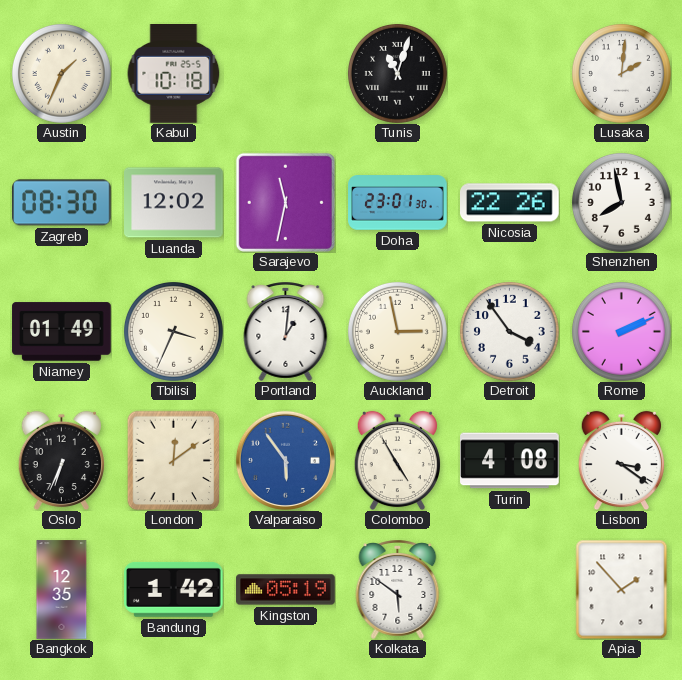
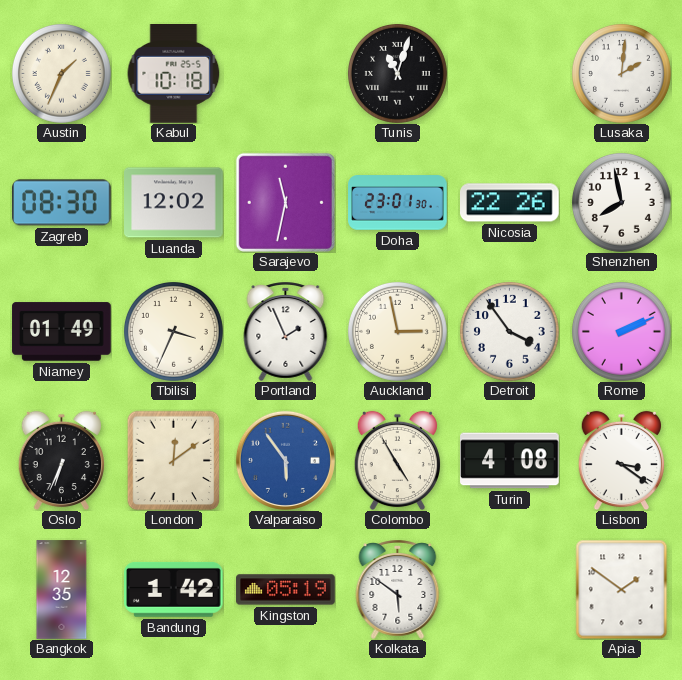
Portland: 1:01 -> 1:56 (286, 331)
Apia: 1:53 -> 1:51 (622, 589)
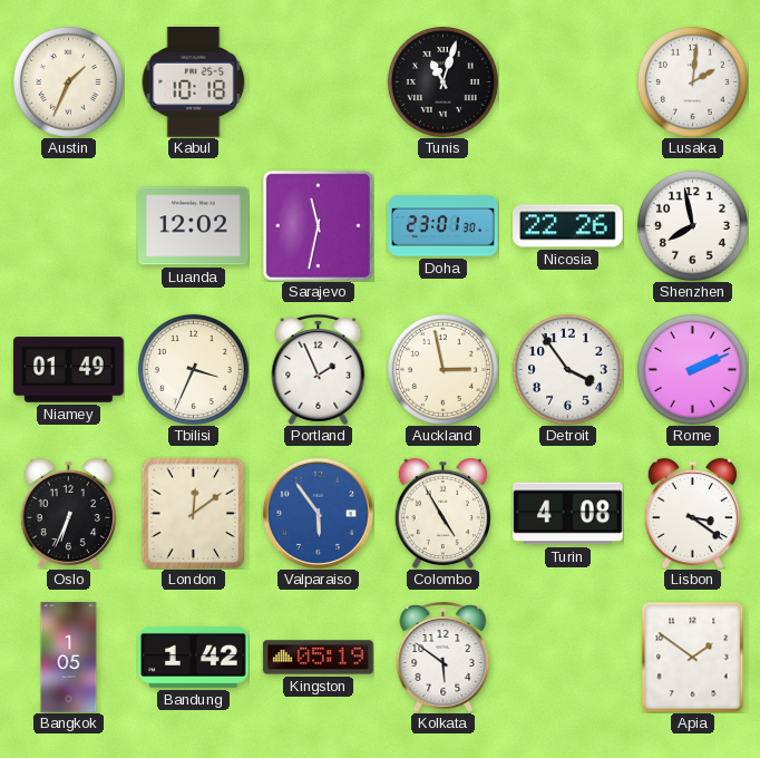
Zagreb: 08:30 -> none (62, 203)
Bangkok: 12:35 -> 1:05 (69, 658)
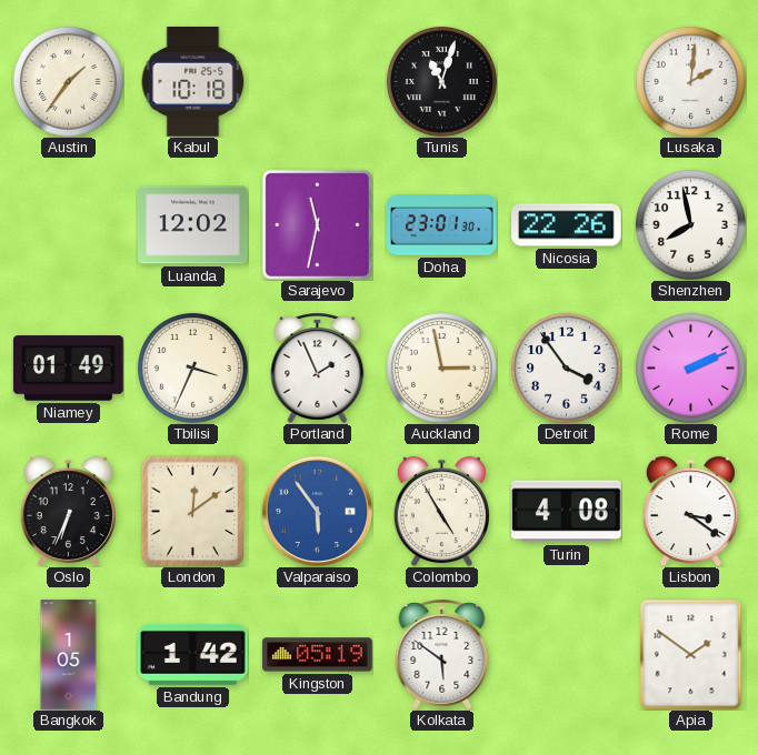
Austin: 1:34 -> 1:36 (68, 81)
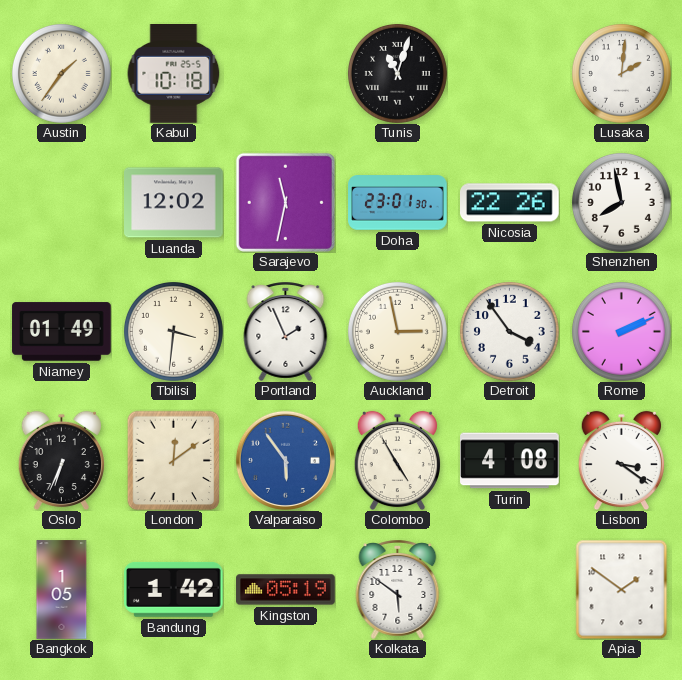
Tbilisi: 3:34 -> 3:31 (173, 331)
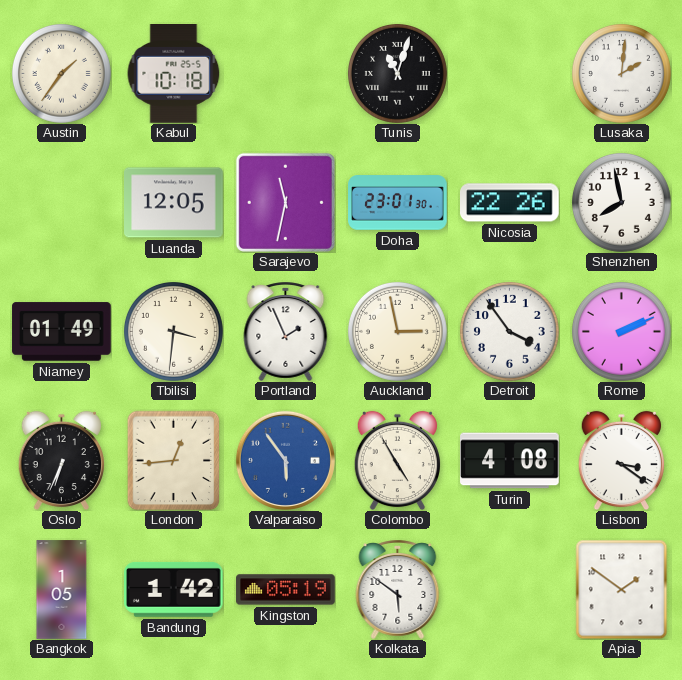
Luanda: 12:02 -> 12:05 (174, 203)
London: 12:09 -> 12:44 (174, 460)
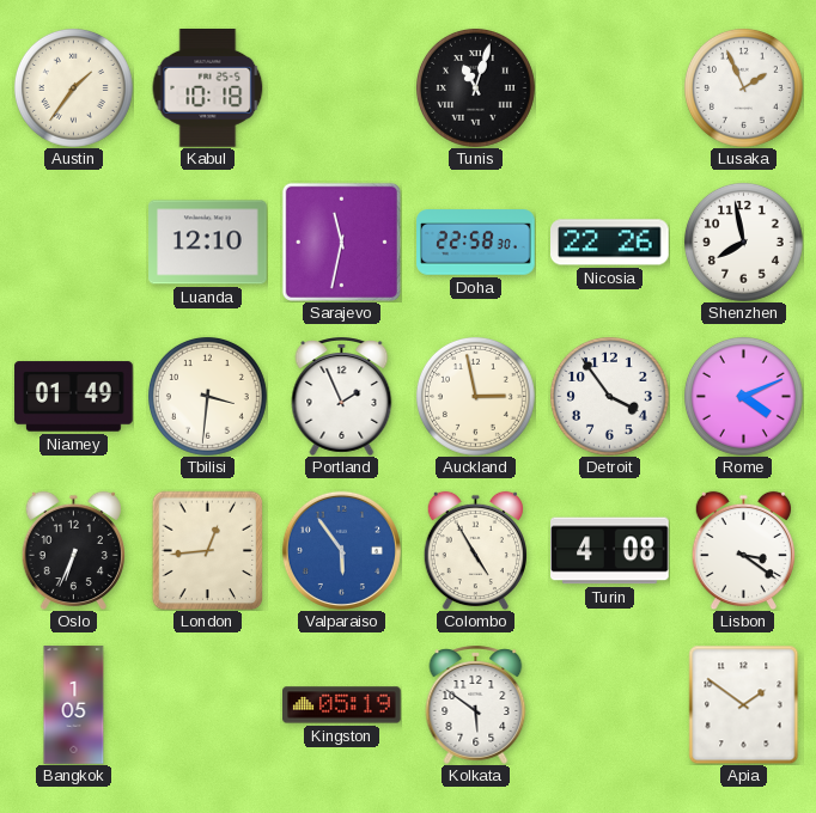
Lusaka: 2:01 -> 1:56 (743, 87)
Luanda: 12:05 -> 12:10 (208, 243)
Doha: 23:01 -> 22:58 (476, 243)
Rome: 2:11 -> 4:11 (743, 396)
Bandung: 1:42 -> none (174, 589)
